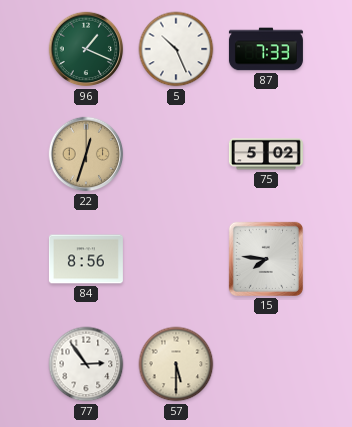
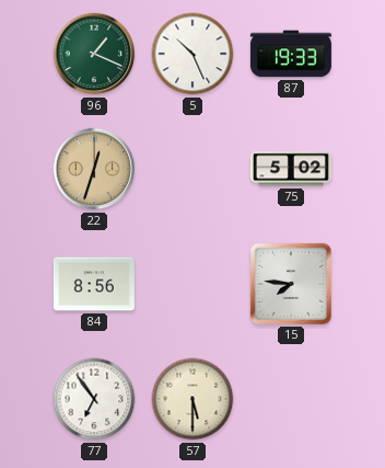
87: 7:33 -> 19:33 (291, 54)
77: 2:54 -> 6:54 (94, 399)
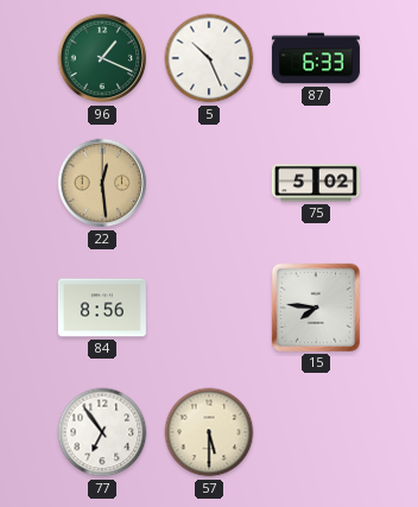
87: 19:33 -> 6:33 (316, 58)
22: 12:33 -> 12:29 (102, 183)
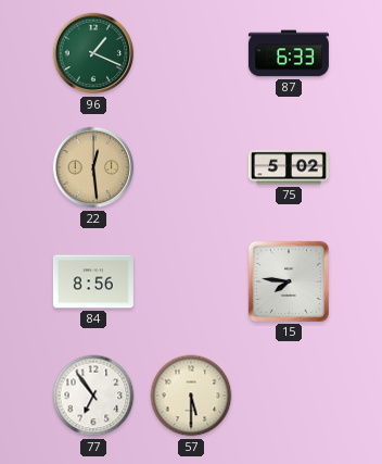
5: 10:26 -> none (209, 58)
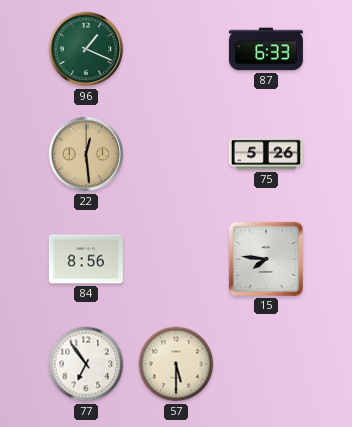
75: 5:02 -> 5:26 (266, 154)
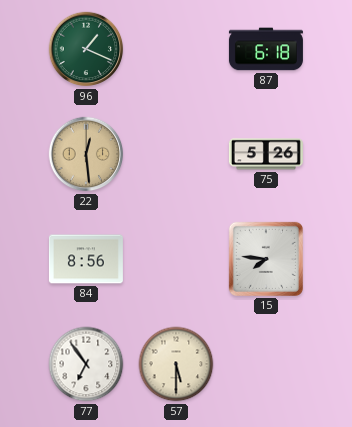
87: 6:33 -> 6:18 (266, 49)
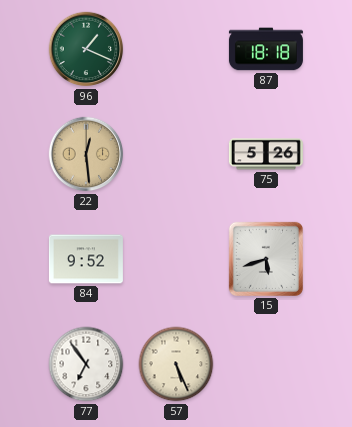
87: 6:18 -> 18:18 (266, 49)
84: 8:56 -> 9:52 (86, 259)
15: 7:46 -> 5:42 (266, 259)
57: 5:30 -> 5:26 (176, 364)
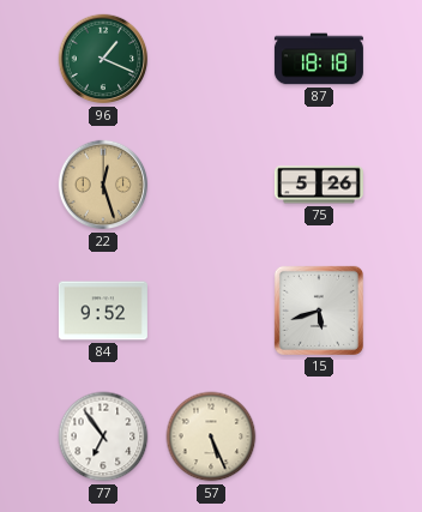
22: 12:29 -> 12:27 (103, 185)
